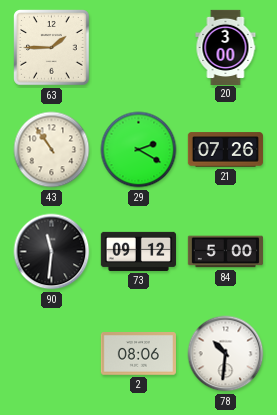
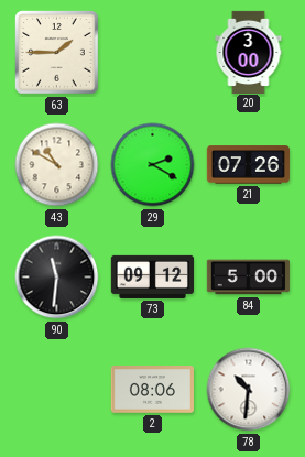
43: 10:54 -> 10:50 (57, 165)
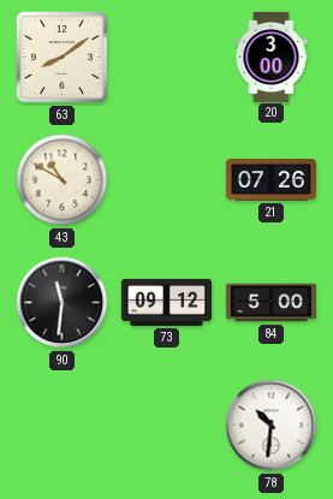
63: 1:45 -> 8:09 (63, 58)
29: 2:20 -> none (153, 165)
2: 08:06 -> none (152, 390)
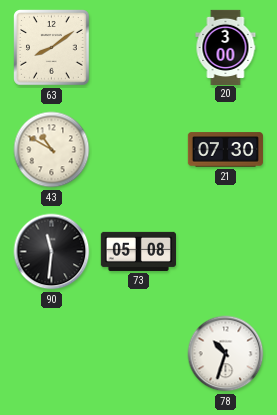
21: 07:26 -> 07:30 (225, 150)
73: 09:12 -> 05:08 (138, 251)
84: 5:00 -> none (270, 303)
78: 10:31 -> 10:33 (226, 354)
